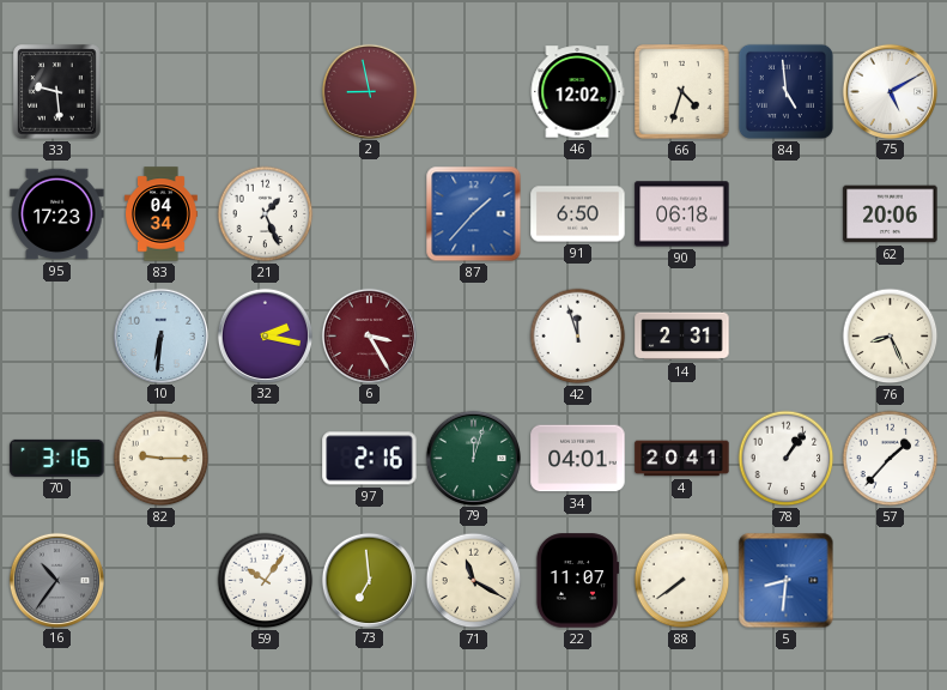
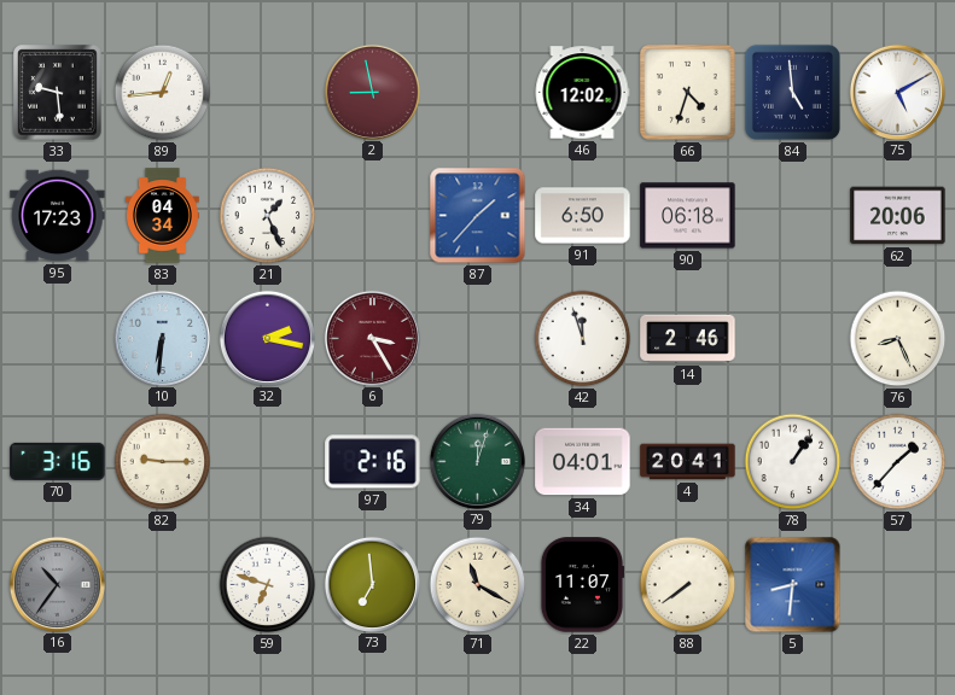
89: none -> 12:44 (163, 93)
14: 2:31 -> 2:46 (688, 339)
59: 10:06 -> 6:48 (268, 585)
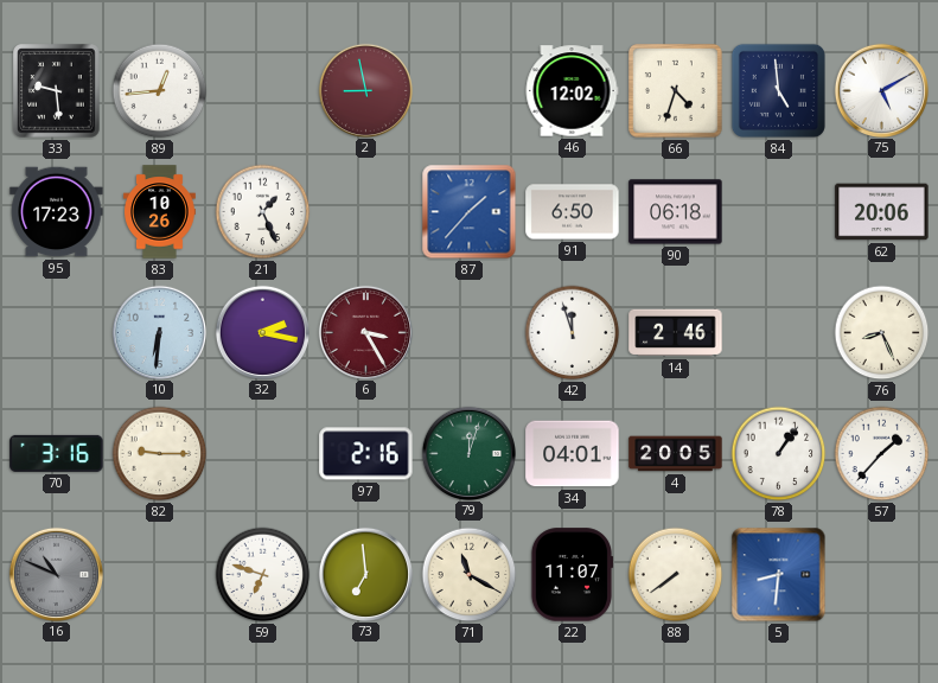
83: 04:34 -> 10:26 (160, 212)
4: 20:41 -> 20:05 (676, 454)
16: 10:36 -> 10:49 (56, 574)
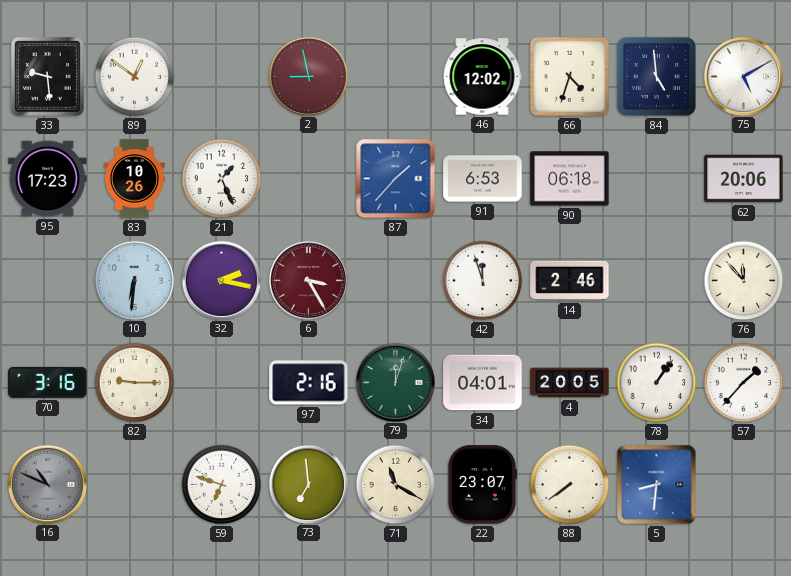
89: 12:44 -> 12:51 (135, 77)
91: 6:50 -> 6:53 (483, 179)
76: 8:26 -> 11:53 (744, 281)
22: 11:07 -> 23:07 (482, 485)
